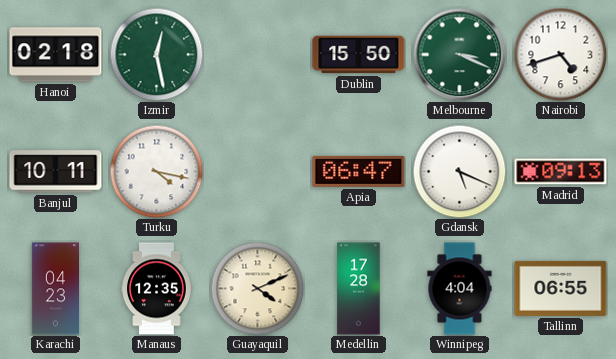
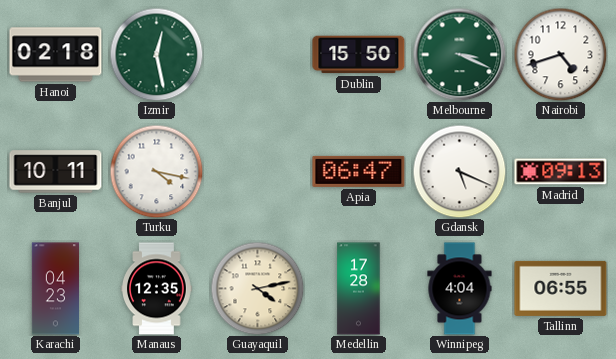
Guayaquil: 4:11 -> 4:13 (257, 288)
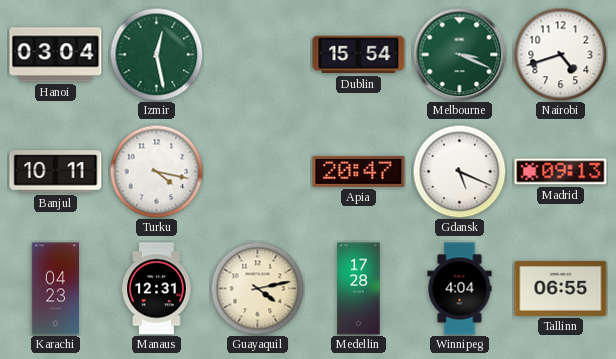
Hanoi: 02:18 -> 03:04 (56, 55)
Dublin: 15:50 -> 15:54 (359, 55)
Apia: 06:47 -> 20:47 (359, 171)
Manaus: 12:35 -> 12:31 (157, 289)
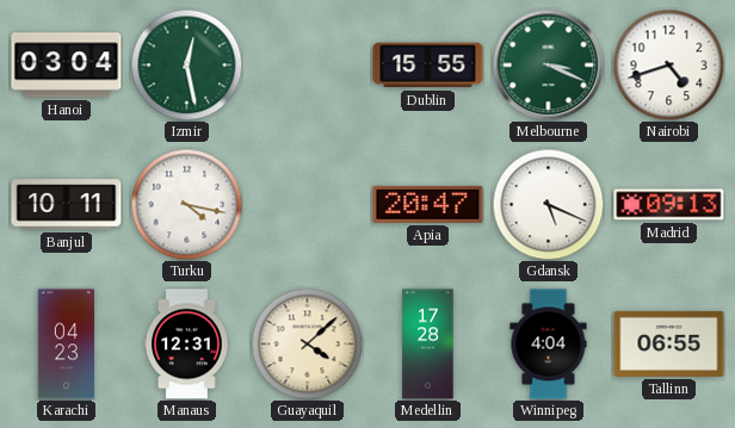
Dublin: 15:54 -> 15:55 (428, 66)
Guayaquil: 4:13 -> 4:08 (307, 343)
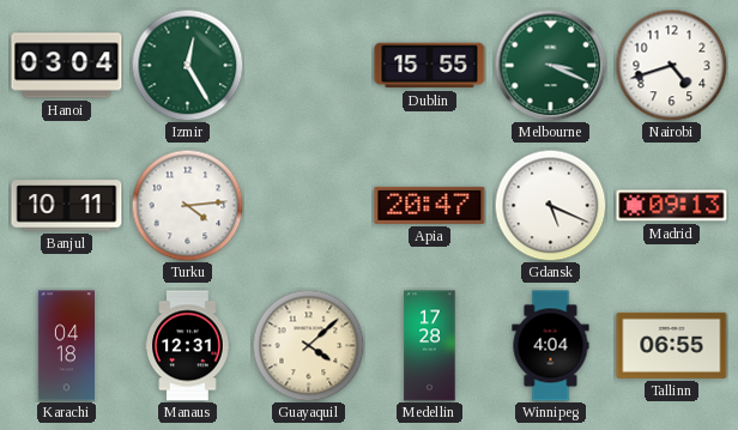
Izmir: 12:28 -> 12:25 (187, 65)
Turku: 4:17 -> 4:14 (187, 205)
Karachi: 04:23 -> 04:18 (66, 346)
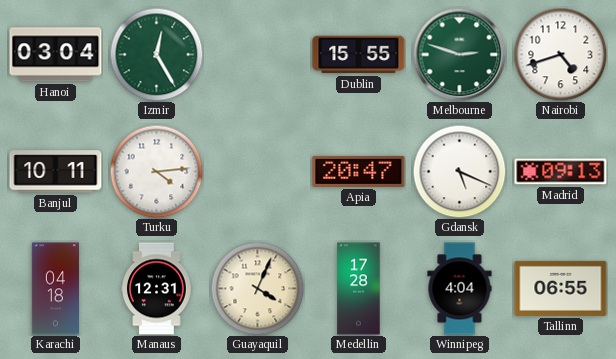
Melbourne: 3:19 -> 2:48 (459, 54)
Guayaquil: 4:08 -> 4:04 (257, 288)
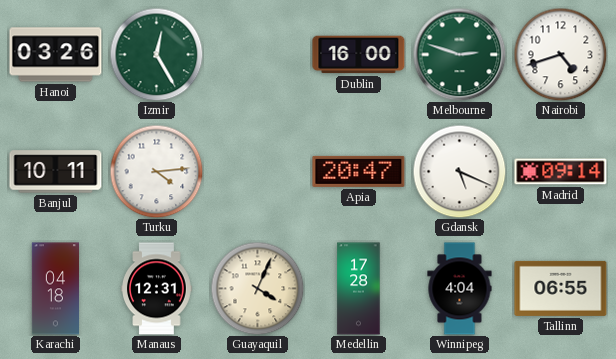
Hanoi: 03:04 -> 03:26 (56, 55)
Dublin: 15:55 -> 16:00 (359, 55)
Madrid: 09:13 -> 09:14 (561, 172)
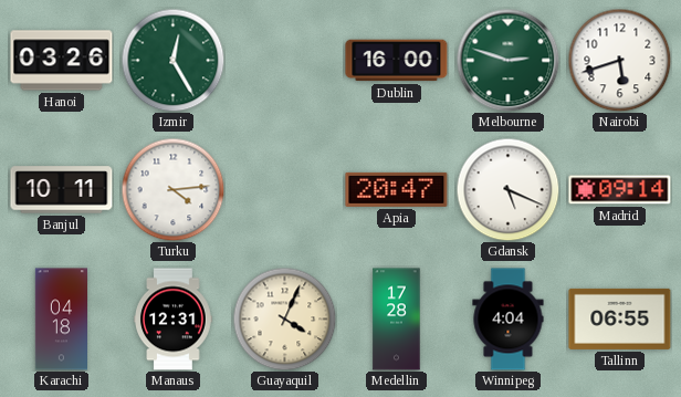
Nairobi: 4:42 -> 5:42 (619, 60)
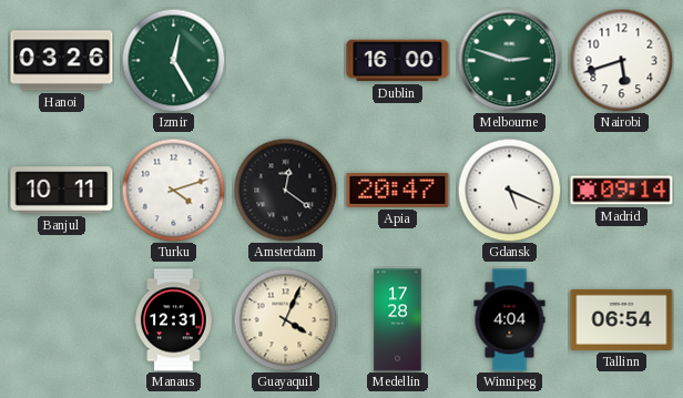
Turku: 4:14 -> 4:12 (173, 190)
Amsterdam: none -> 12:21 (285, 190)
Karachi: 04:18 -> none (61, 320)
Tallinn: 06:55 -> 06:54 (622, 319)
